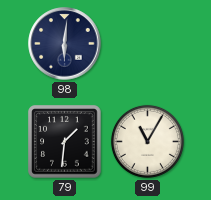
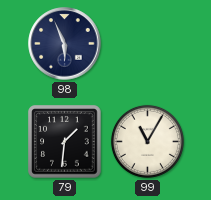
98: 6:01 -> 5:56 (65, 44)
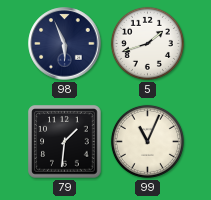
5: none -> 1:42 (147, 43)
99: 11:05 -> 11:04 (147, 141)
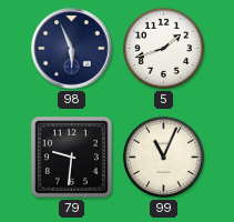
79: 1:31 -> 9:31 (72, 158)
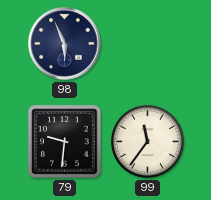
5: 1:42 -> none (163, 48)
99: 11:04 -> 11:36 (147, 141)
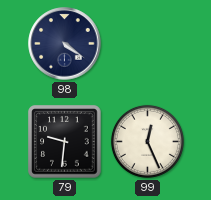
98: 5:56 -> 4:21 (65, 44)
99: 11:36 -> 12:26 (147, 141)
